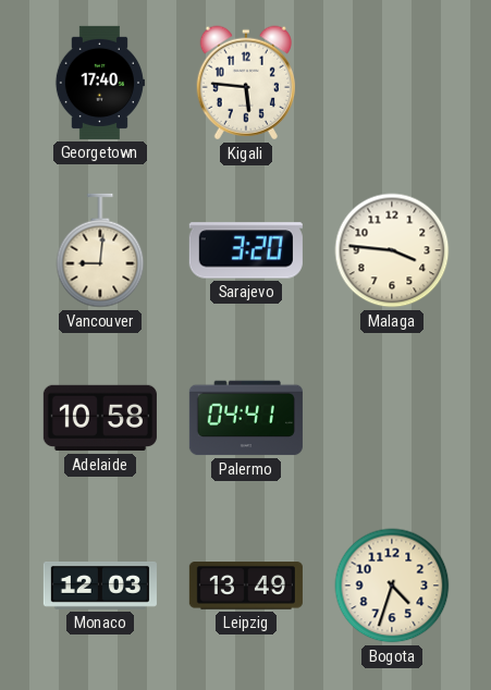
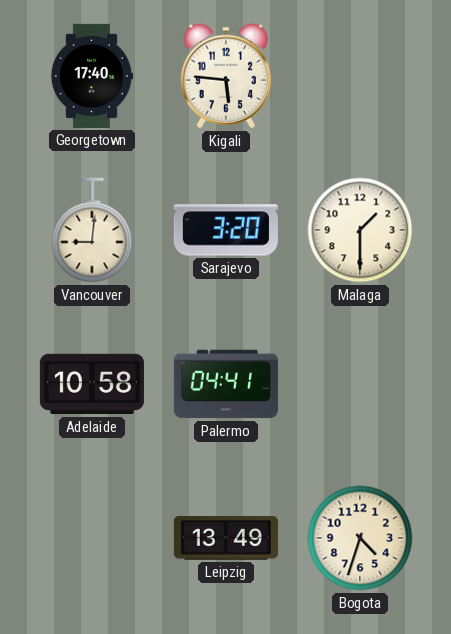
Malaga: 3:46 -> 1:30 (360, 230)
Monaco: 12:03 -> none (100, 586)
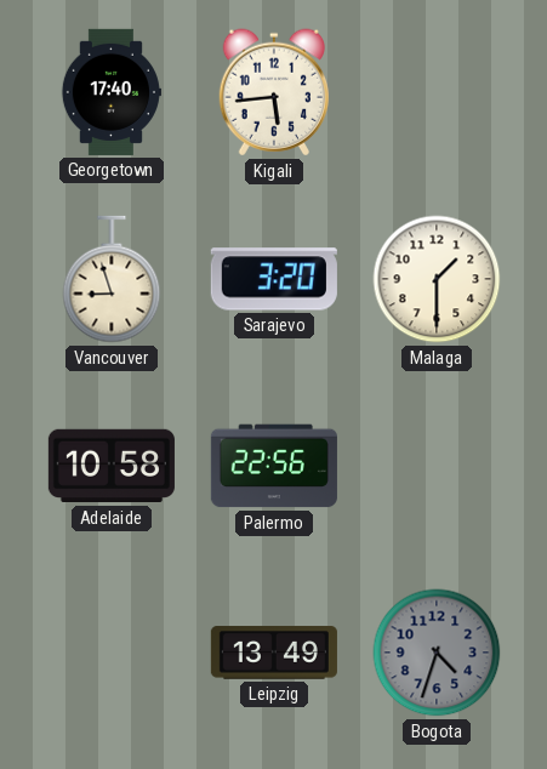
Kigali: 5:46 -> 5:44 (274, 92)
Vancouver: 9:01 -> 8:57 (112, 279)
Palermo: 04:41 -> 22:56 (274, 466)
Bogota dial: cream -> grey (437, 653)
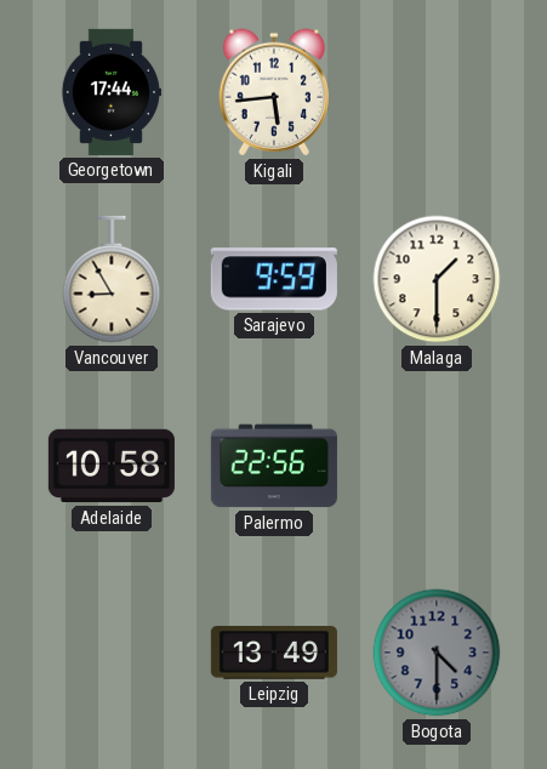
Georgetown: 17:40 -> 17:44 (110, 92)
Vancouver: 8:57 -> 8:55 (112, 279)
Sarajevo: 3:20 -> 9:59 (274, 279)
Bogota: 4:33 -> 4:30 (437, 653)
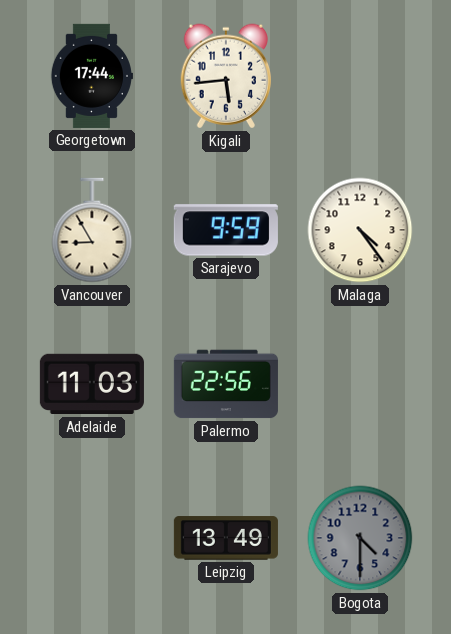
Malaga: 1:30 -> 4:24 (360, 230)
Adelaide: 10:58 -> 11:03 (92, 384)
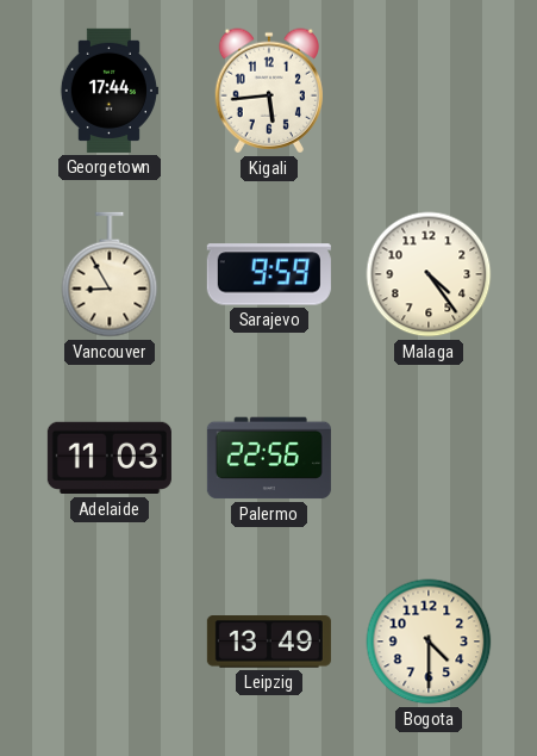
Bogota dial: grey -> cream (429, 642)
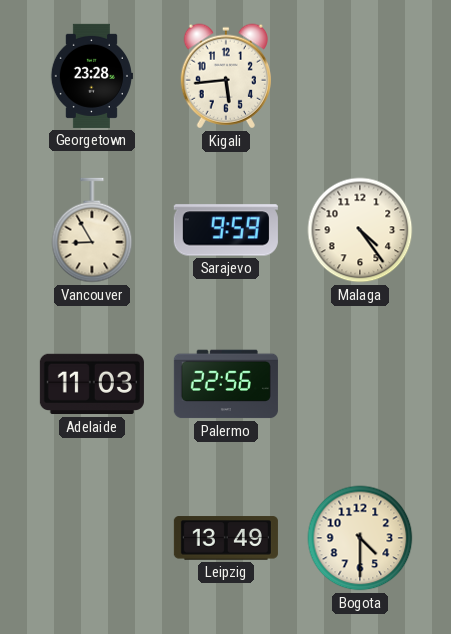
Georgetown: 17:44 -> 23:28 (91, 76)
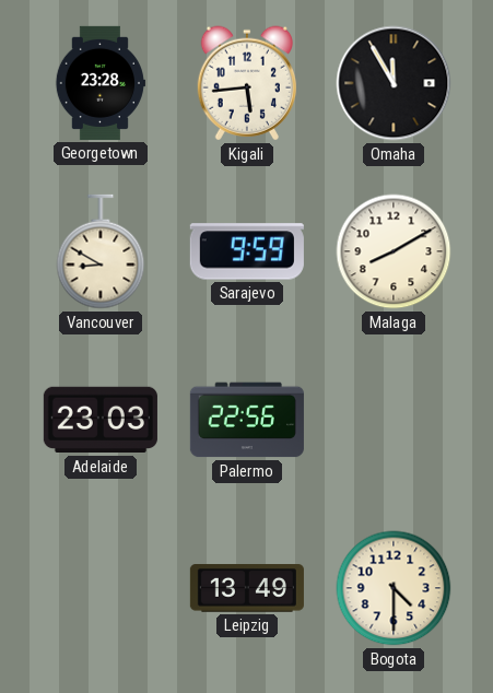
Omaha: none -> 11:55 (394, 83)
Vancouver: 8:55 -> 8:50 (101, 251)
Malaga: 4:24 -> 8:10 (394, 251)
Adelaide: 11:03 -> 23:03 (101, 420)
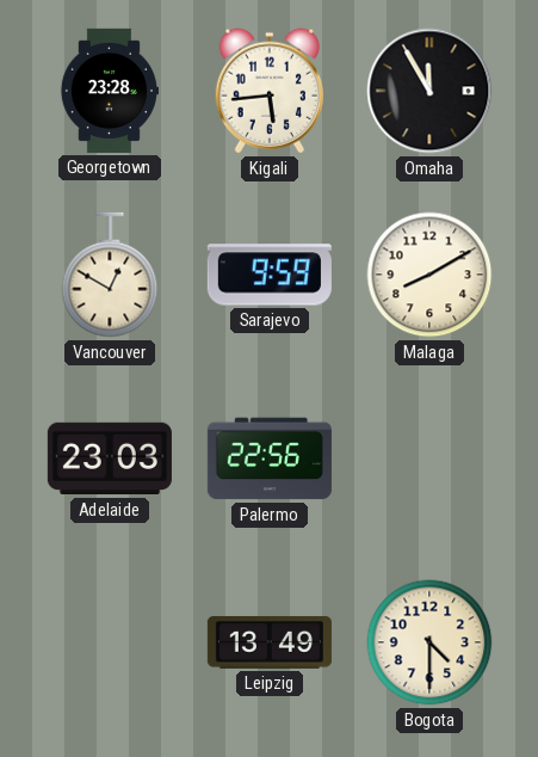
Vancouver: 8:50 -> 12:50 (110, 275)
